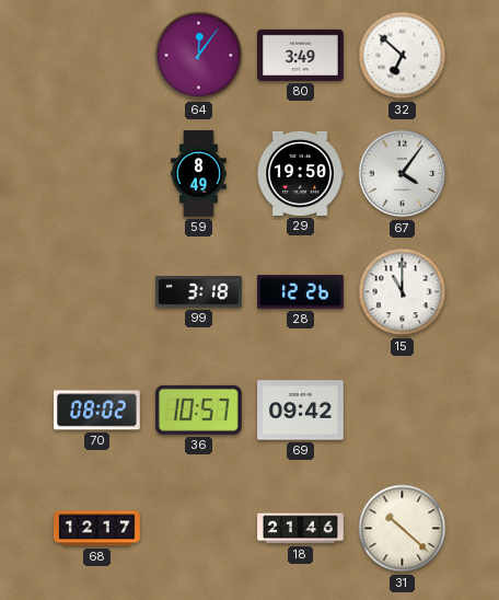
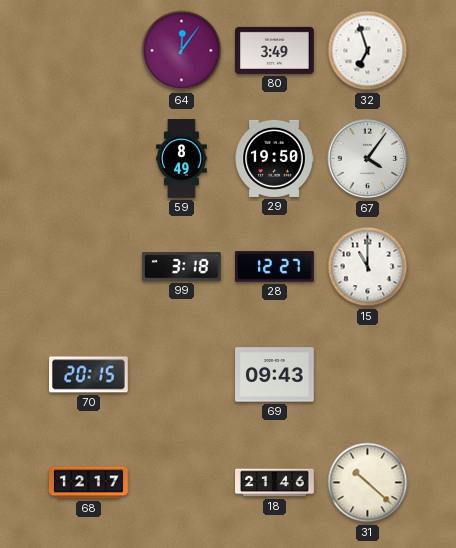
32: 6:52 -> 6:57 (368, 51)
28: 12:26 -> 12:27 (275, 267)
70: 08:02 -> 20:15 (89, 375)
36: 10:57 -> none (198, 409)
69: 09:42 -> 09:43 (275, 375)
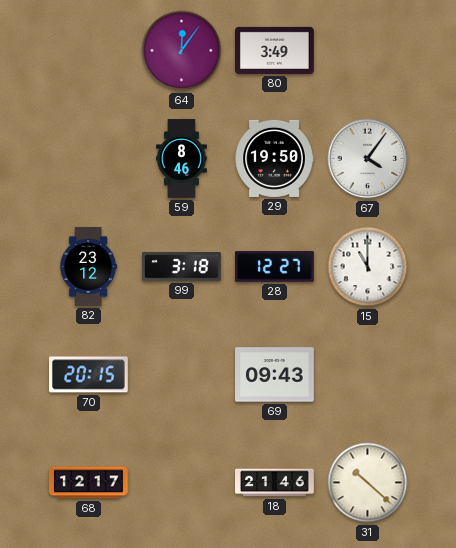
32: 6:57 -> none (368, 51)
59: 8:49 -> 8:46 (182, 159)
82: none -> 23:12 (88, 267)
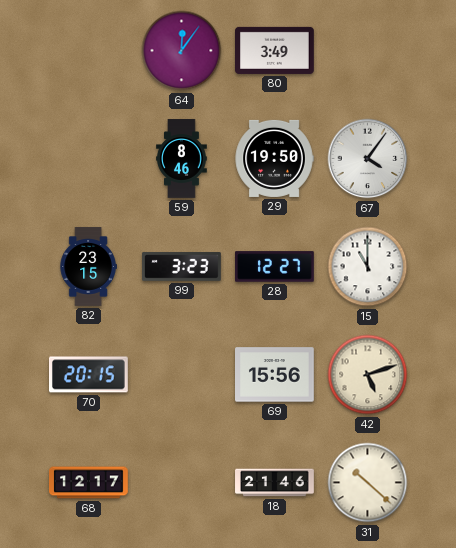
82: 23:12 -> 23:15 (88, 267)
99: 3:18 -> 3:23 (182, 267)
69: 09:43 -> 15:56 (275, 375)
42: none -> 5:12 (368, 375)
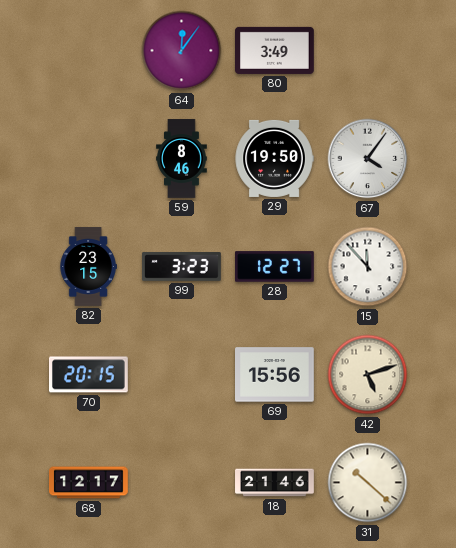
15: 11:00 -> 11:53 (368, 267)
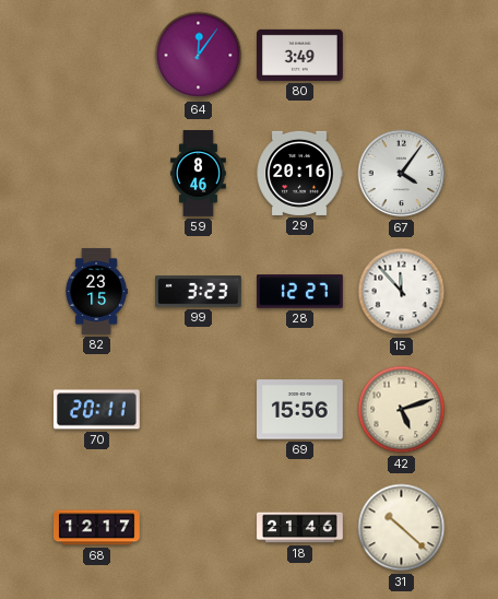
29: 19:50 -> 20:16 (299, 173)
70: 20:15 -> 20:11 (97, 410)
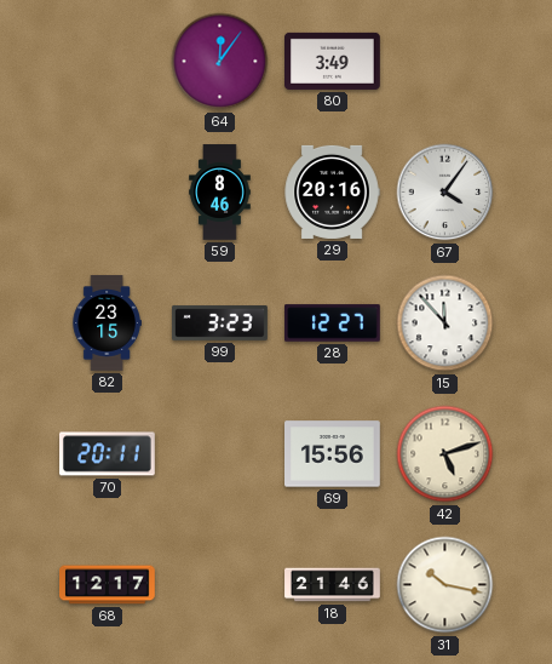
31: 10:22 -> 10:17 (445, 585)
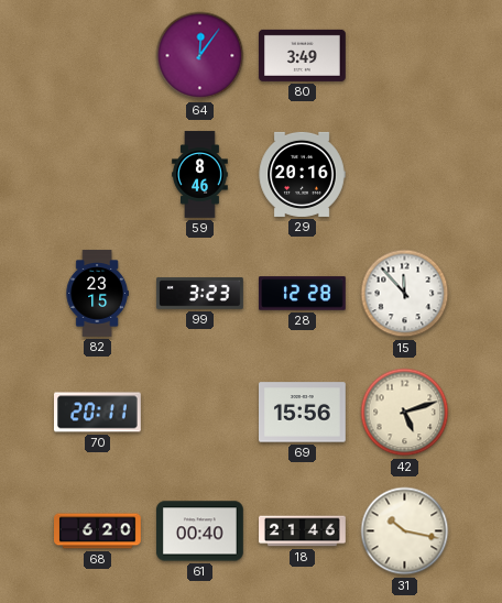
67: 4:06 -> none (445, 193)
28: 12:27 -> 12:28 (303, 294)
68: 12:17 -> 6:20 (98, 531)
61: none -> 00:40 (200, 531)
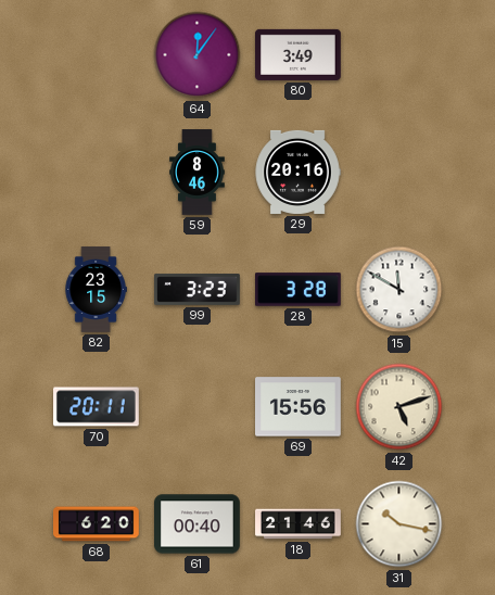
28: 12:28 -> 3:28 (299, 290)
15: 11:53 -> 11:50 (399, 290)
